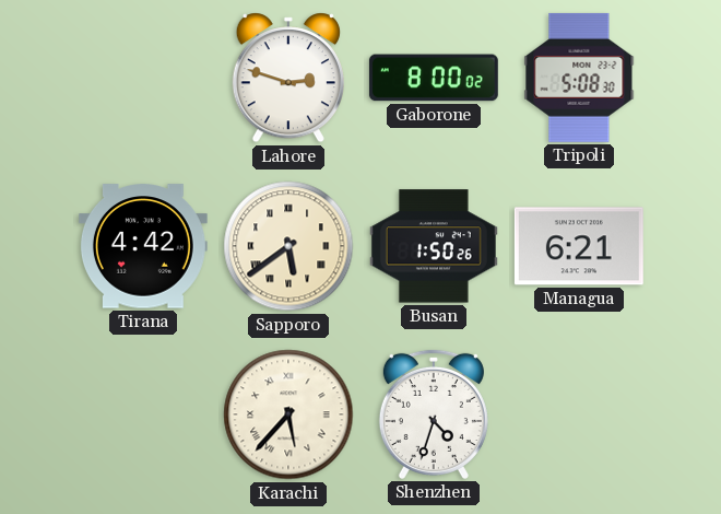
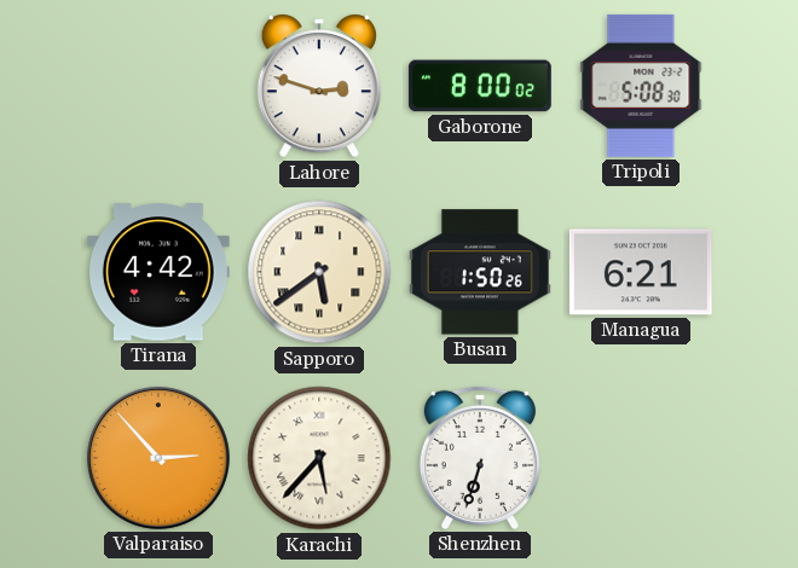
Valparaiso: none -> 2:53 (158, 458)
Shenzhen: 4:33 -> 6:33 (480, 458)
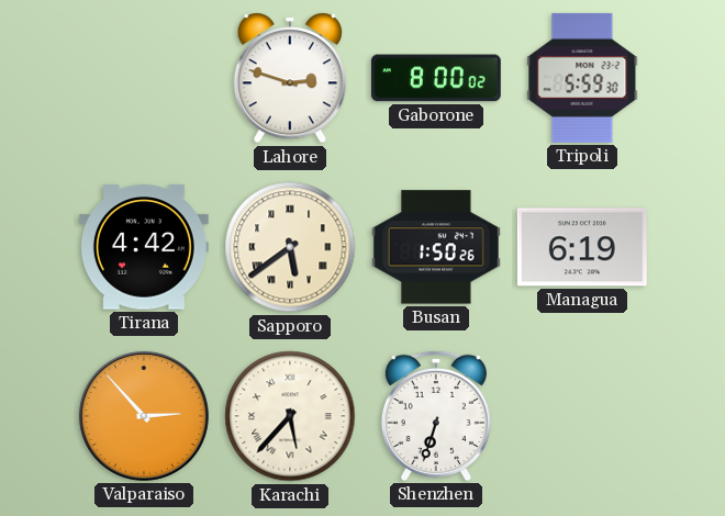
Tripoli: 5:08 -> 5:59 (582, 78)
Managua: 6:21 -> 6:19 (582, 247)
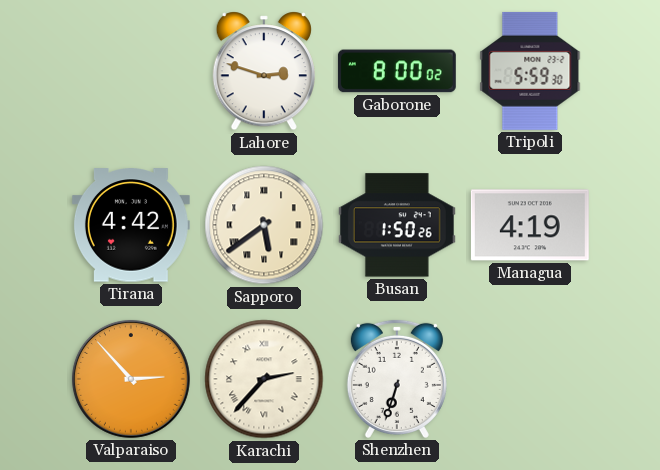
Managua: 6:19 -> 4:19 (530, 225)
Karachi: 5:37 -> 2:37 (264, 379)
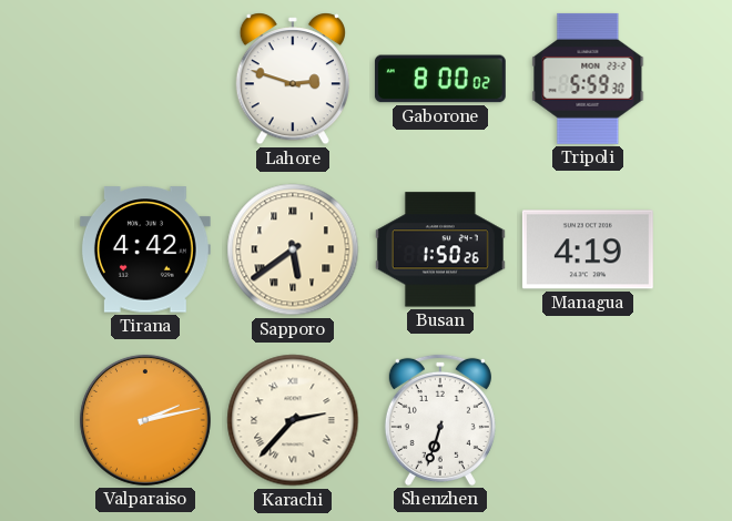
Valparaiso: 2:53 -> 2:13 (145, 420)
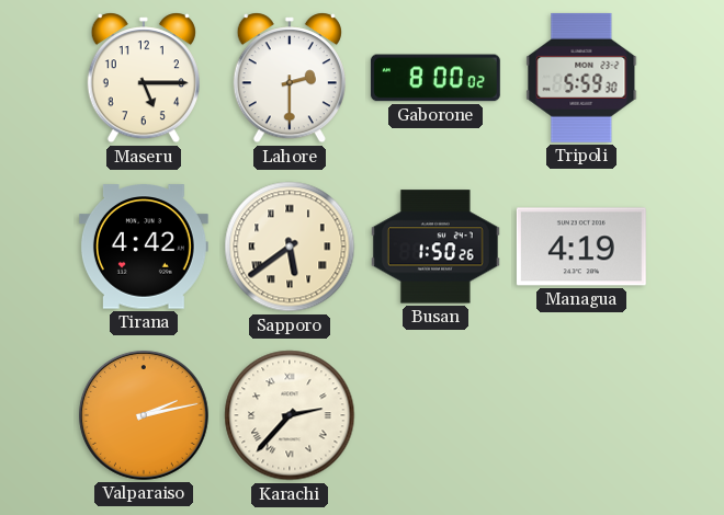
Maseru: none -> 5:15 (144, 78)
Lahore: 2:48 -> 2:30 (290, 78)
Shenzhen: 6:33 -> none (440, 420)
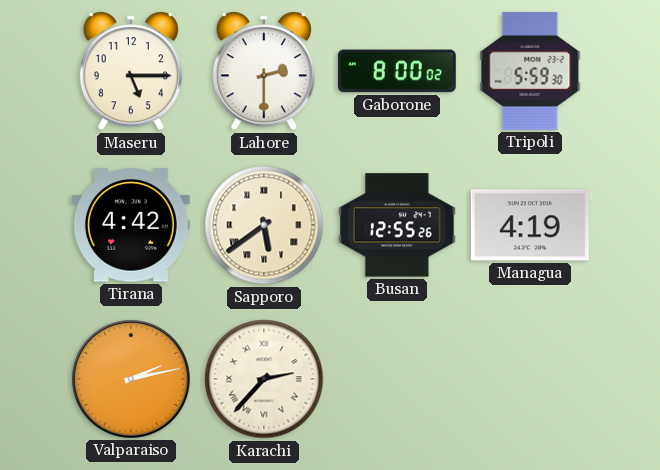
Busan: 1:50 -> 12:55 (397, 225)
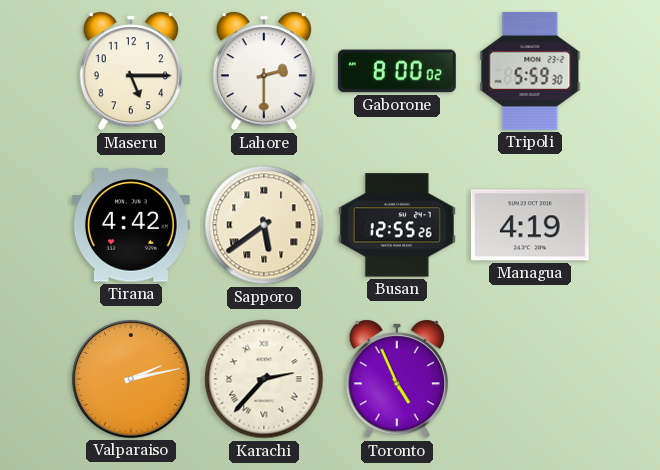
Toronto: none -> 4:56 (397, 379)
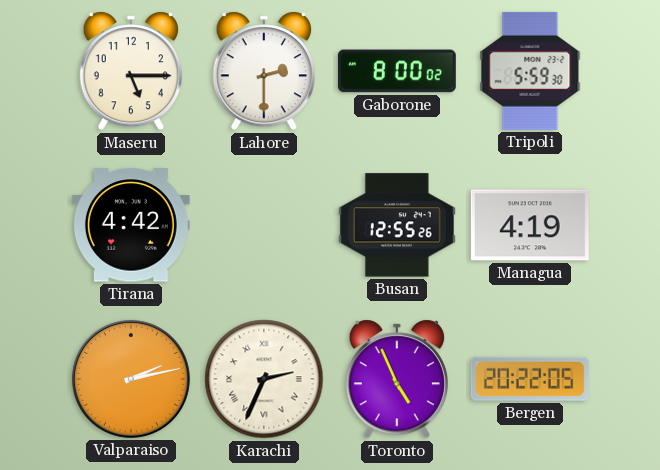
Sapporo: 5:39 -> none (264, 225)
Karachi: 2:37 -> 2:34 (264, 379)
Bergen: none -> 20:22 (530, 379)
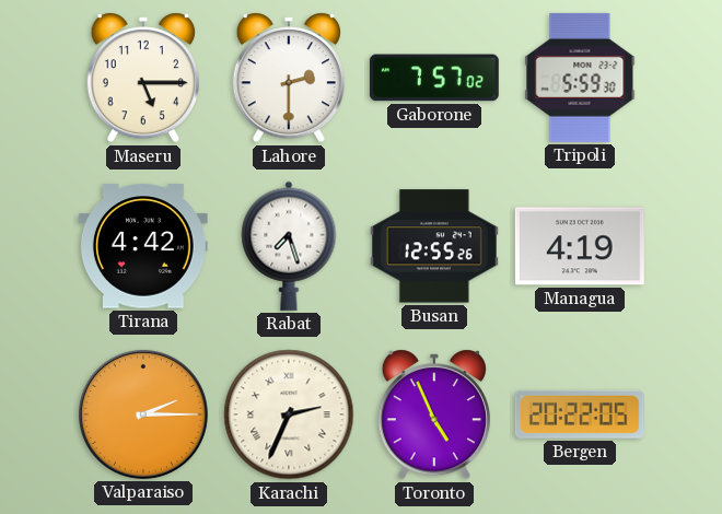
Gaborone: 8:00 -> 7:57 (434, 78)
Rabat: none -> 7:27 (289, 246)
Valparaiso: 2:13 -> 2:15 (143, 414)
